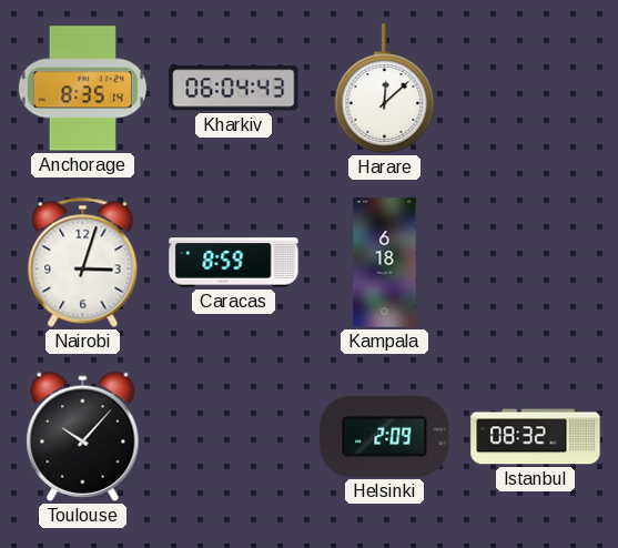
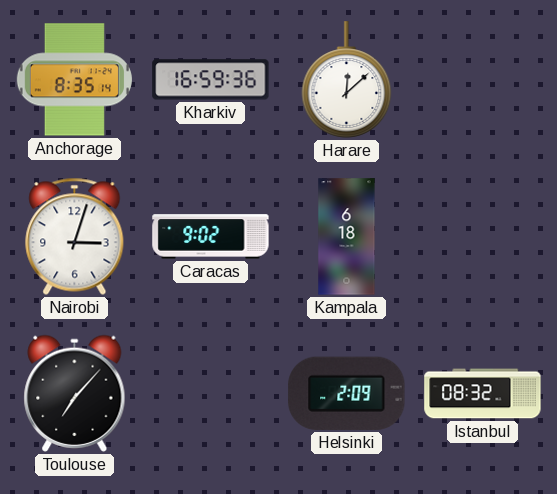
Kharkiv: 06:04 -> 16:59 (211, 80)
Caracas: 8:59 -> 9:02 (211, 237)
Toulouse: 10:07 -> 7:07 (75, 393)
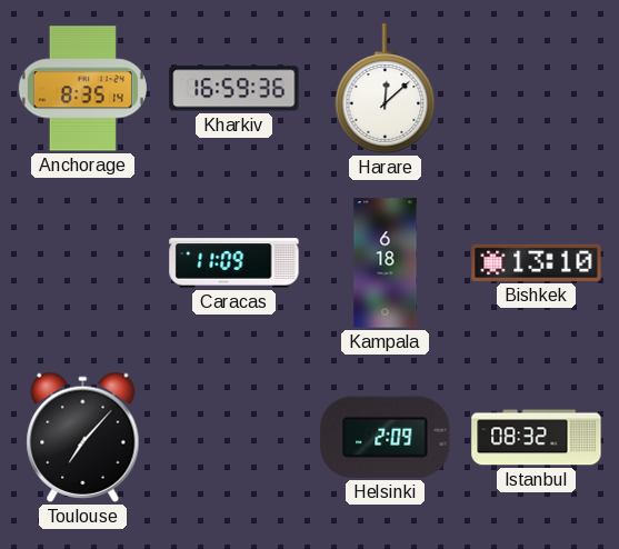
Nairobi: 3:03 -> none (75, 236)
Caracas: 9:02 -> 11:09 (234, 263)
Bishkek: none -> 13:10 (537, 262)
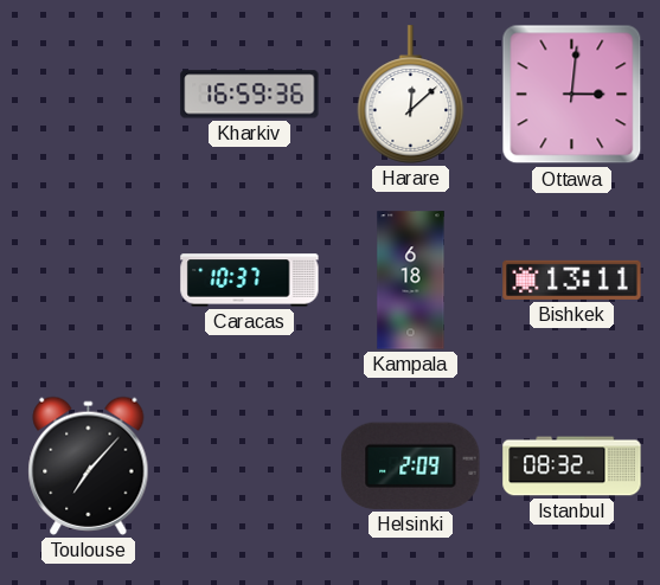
Anchorage: 8:35 -> none (82, 89)
Ottawa: none -> 3:01 (572, 95)
Caracas: 11:09 -> 10:37 (250, 281)
Bishkek: 13:10 -> 13:11 (572, 279)
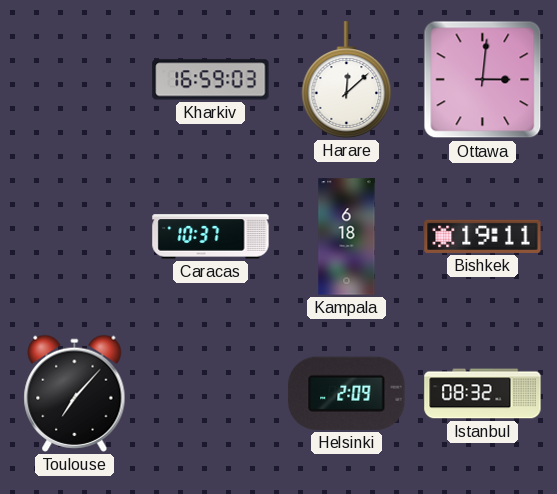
Kharkiv: 16:59:36 -> 16:59:03 (211, 80)
Bishkek: 13:11 -> 19:11 (483, 236)
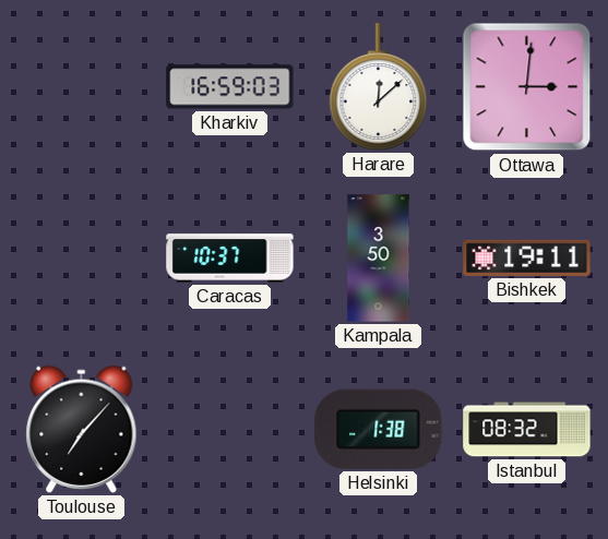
Kampala: 6:18 -> 3:50 (379, 259)
Helsinki: 2:09 -> 1:38 (379, 429)
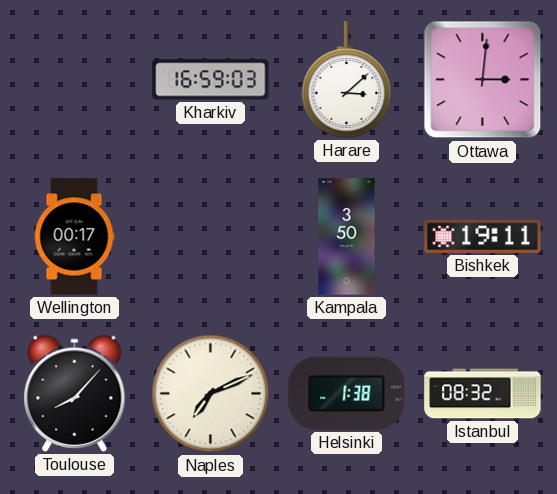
Harare: 12:08 -> 3:08 (347, 80)
Wellington: none -> 00:17 (74, 237)
Caracas: 10:37 -> none (230, 259)
Toulouse: 7:07 -> 8:07 (75, 393)
Naples: none -> 7:11 (211, 394)
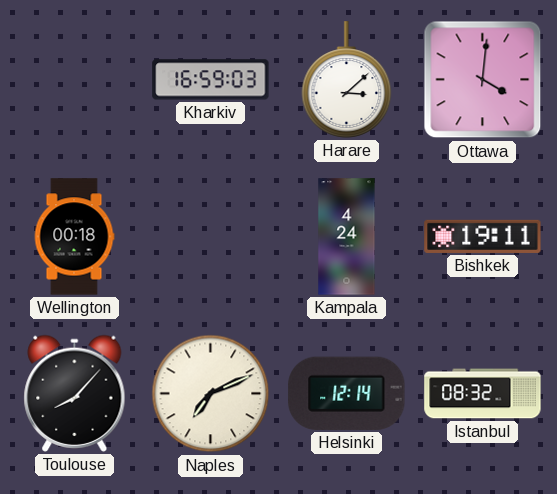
Ottawa: 3:01 -> 4:01 (483, 80)
Wellington: 00:17 -> 00:18 (74, 237)
Kampala: 3:50 -> 4:24 (347, 237)
Helsinki: 1:38 -> 12:14 (347, 393)
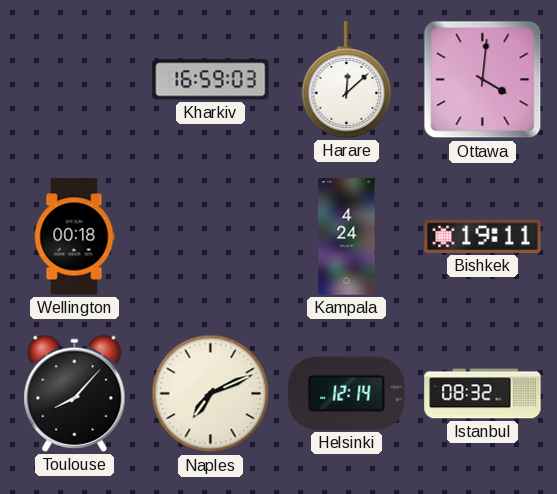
Harare: 3:08 -> 12:08 (347, 80)
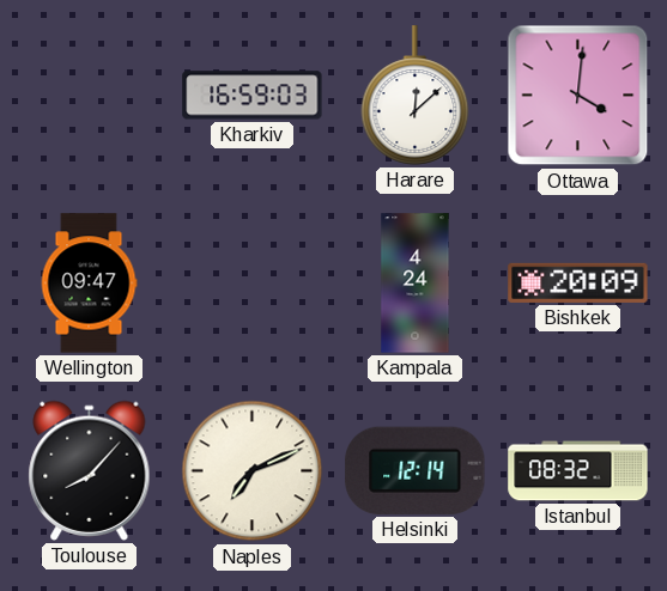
Wellington: 00:18 -> 09:47 (89, 284)
Bishkek: 19:11 -> 20:09 (578, 282)
